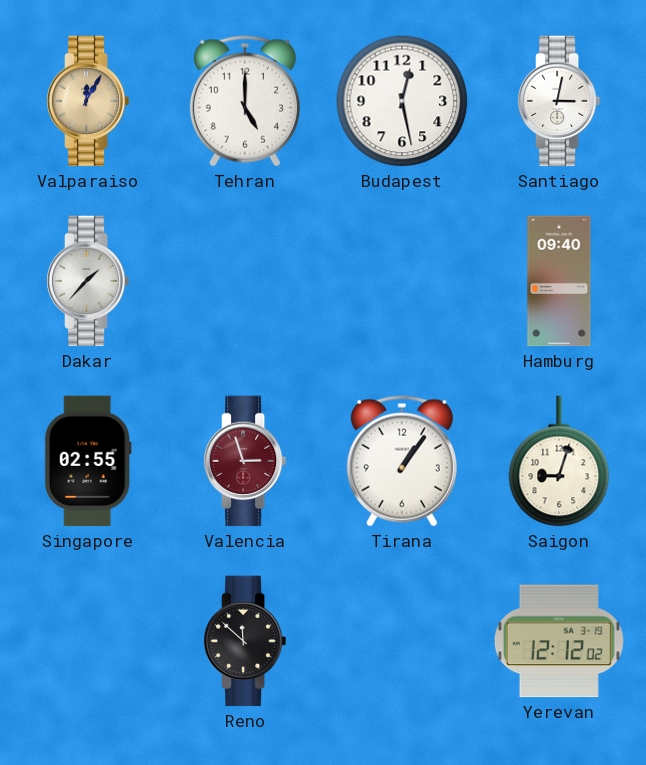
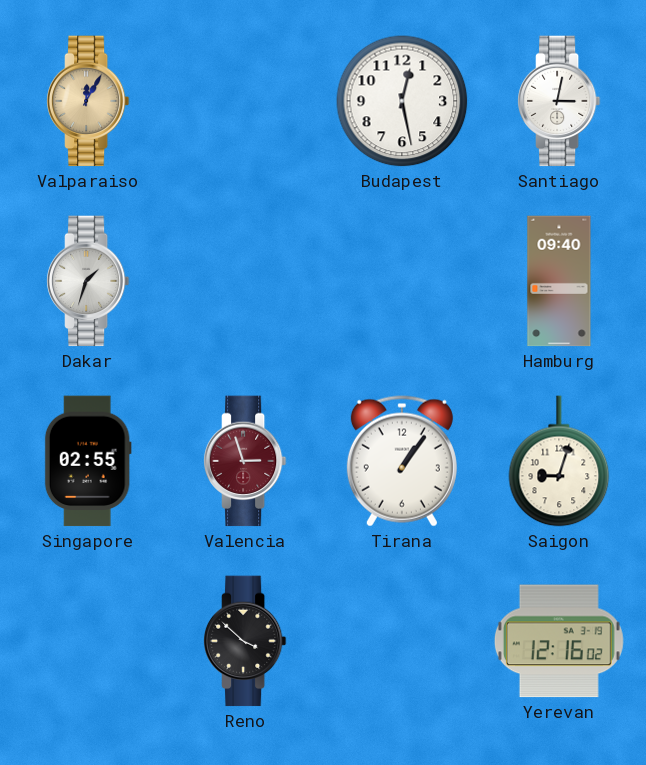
Tehran: 5:00 -> none (245, 101)
Dakar: 1:37 -> 1:33 (88, 281)
Reno: 11:52 -> 3:52 (245, 641)
Yerevan: 12:12 -> 12:16 (559, 641)
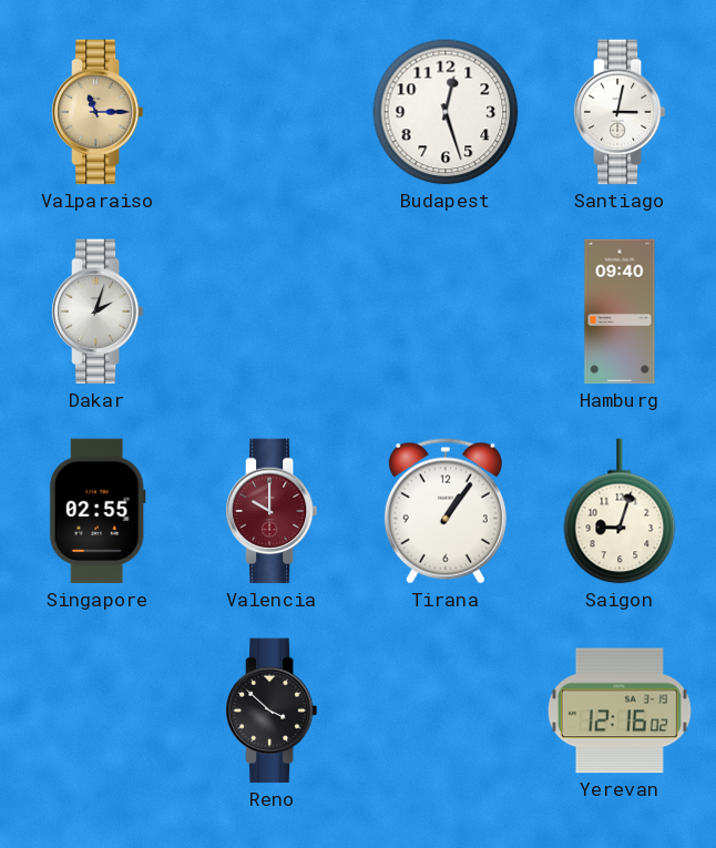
Valparaiso: 12:05 -> 11:15 (98, 112)
Budapest: 12:28 -> 12:27 (446, 112)
Dakar: 1:33 -> 2:03 (98, 311)
Valencia: 2:57 -> 10:00 (272, 511)
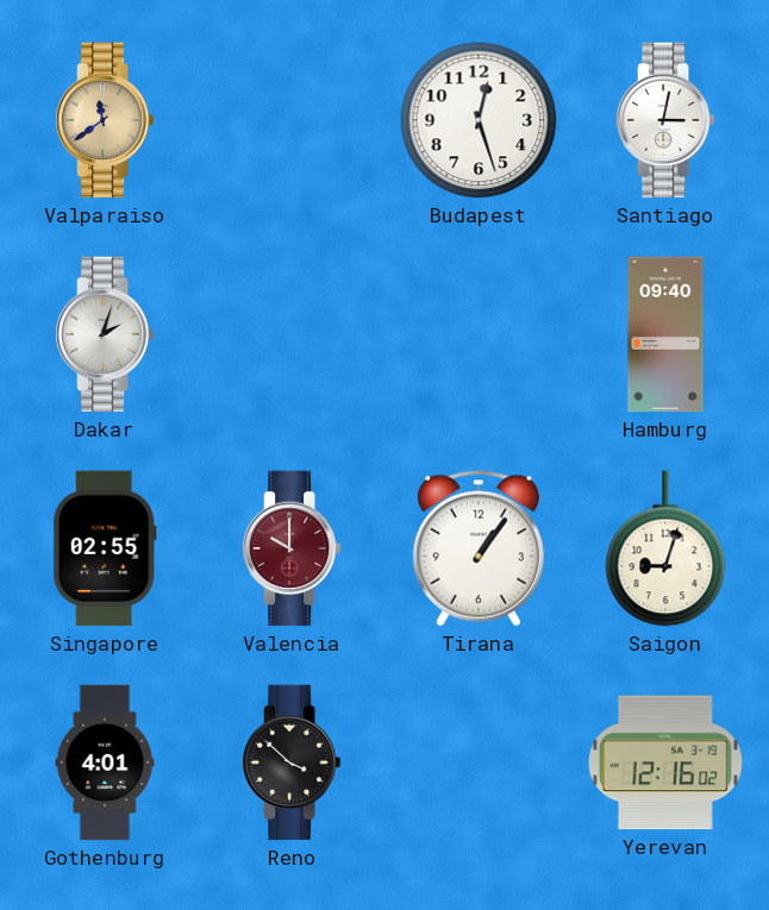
Valparaiso: 11:15 -> 11:39 (105, 120)
Gothenburg: none -> 4:01 (105, 762)
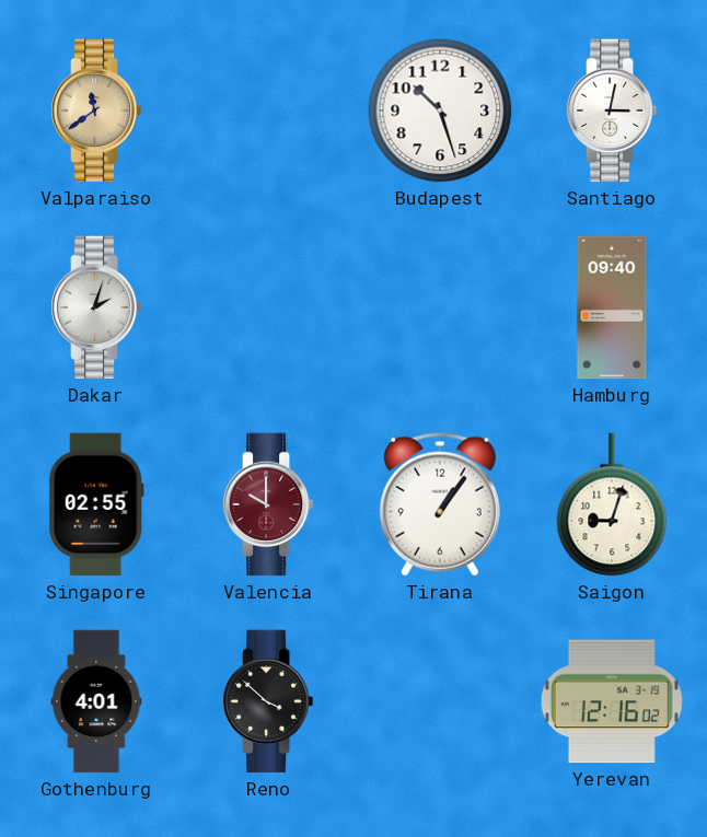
Budapest: 12:27 -> 10:27 (440, 111)
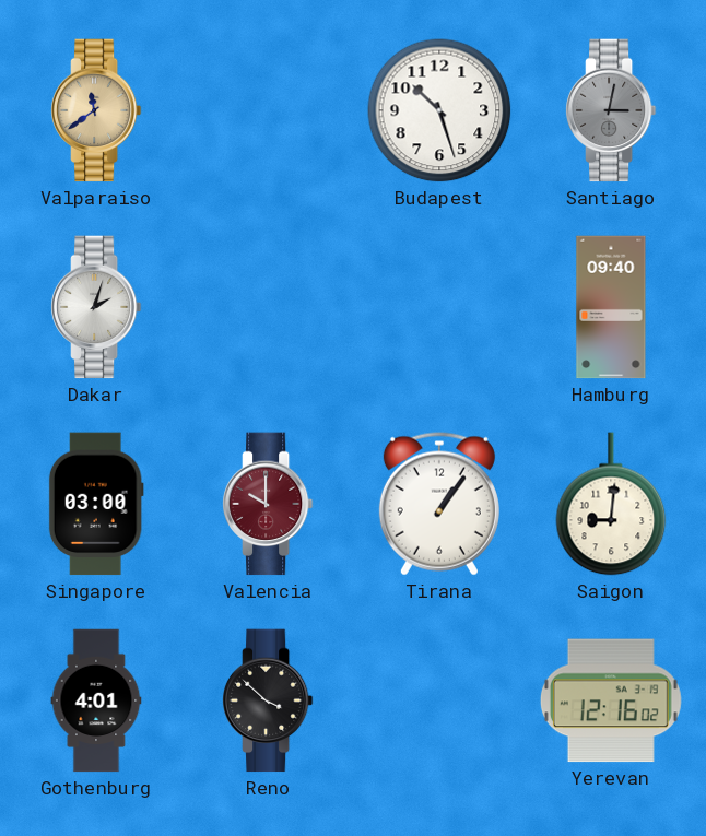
Santiago dial: white -> grey (611, 110)
Singapore: 02:55 -> 03:00 (96, 504)
Saigon: 9:03 -> 9:01 (611, 504)
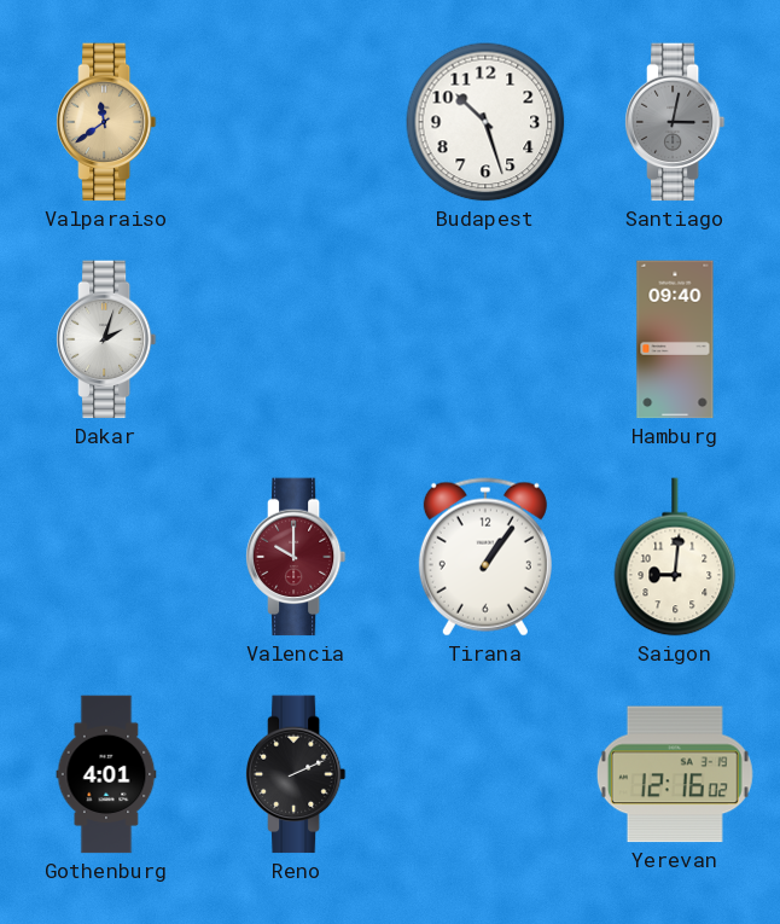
Singapore: 03:00 -> none (96, 504)
Reno: 3:52 -> 2:11 (296, 774)
